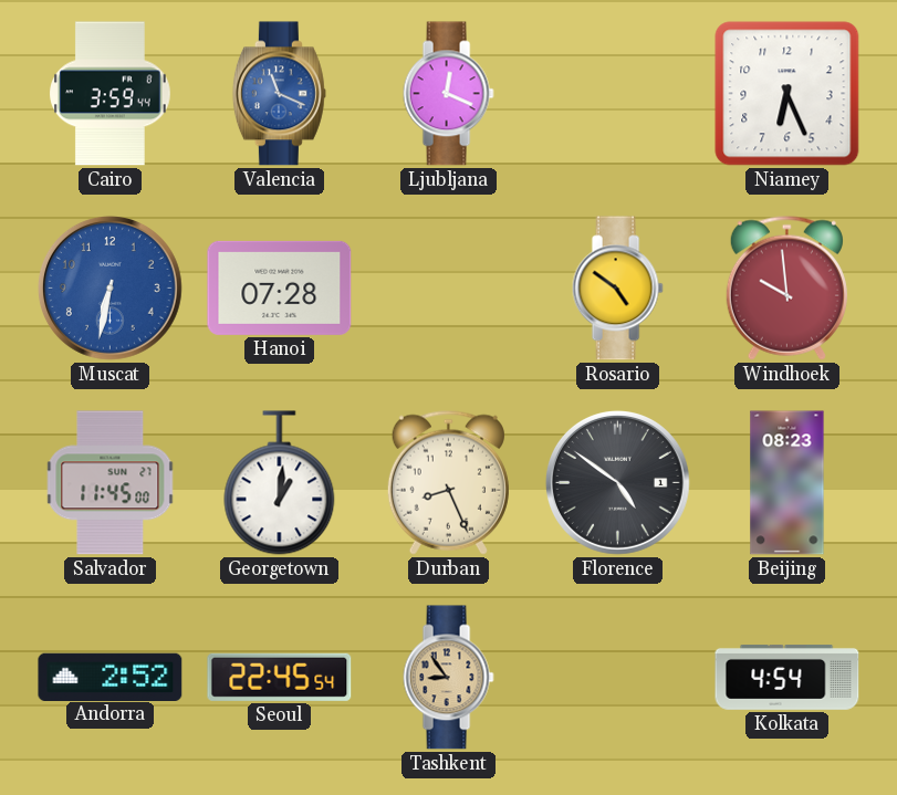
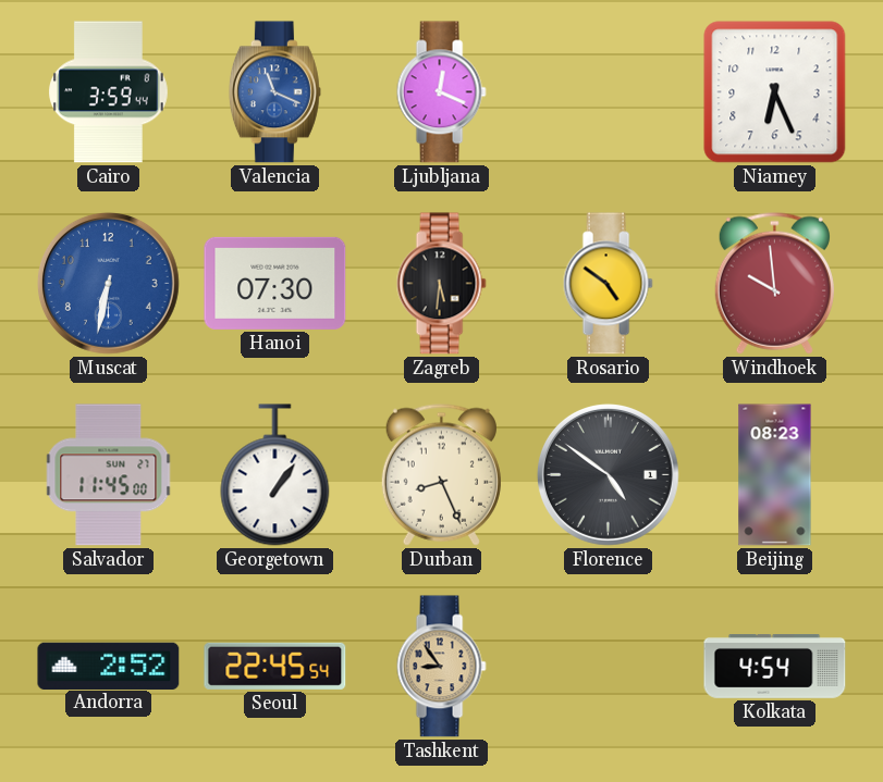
Hanoi: 07:28 -> 07:30 (275, 283)
Zagreb: none -> 5:31 (441, 284)
Georgetown: 1:01 -> 1:06 (275, 475)
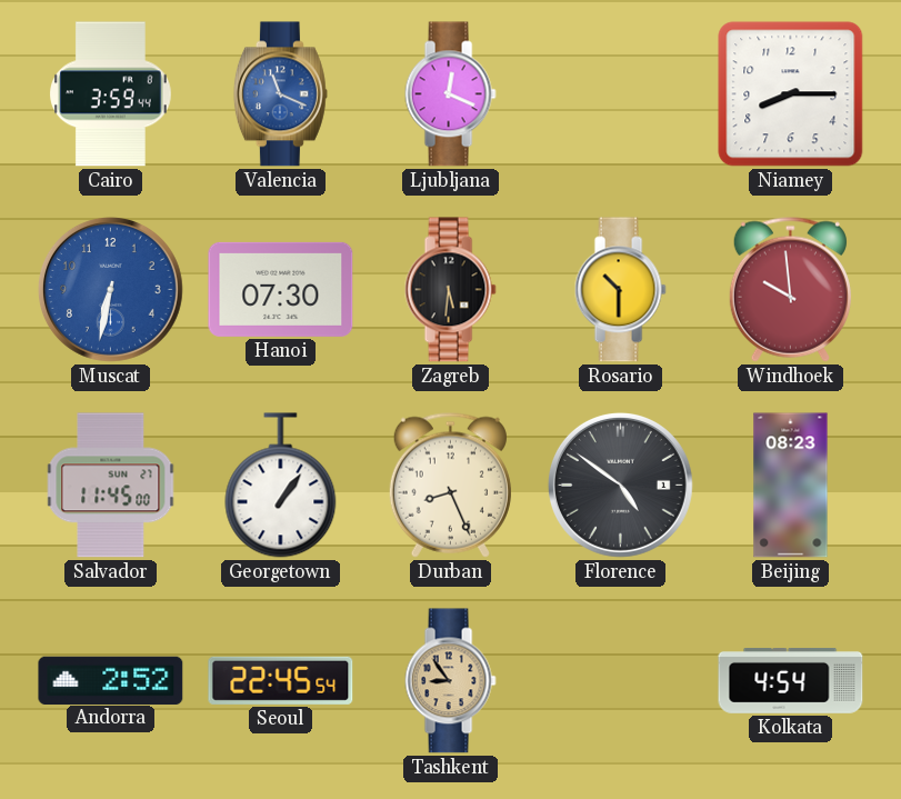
Niamey: 6:26 -> 8:15 (791, 94)
Rosario: 4:51 -> 10:30 (620, 290)
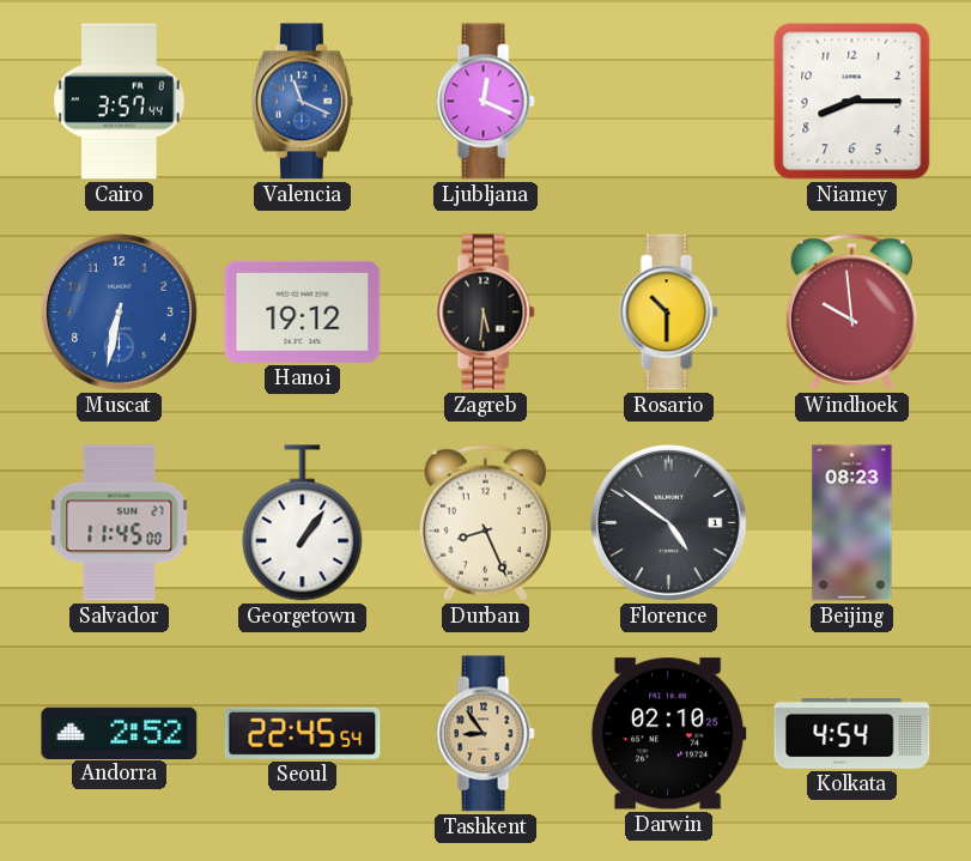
Cairo: 3:59 -> 3:57 (120, 102)
Hanoi: 07:30 -> 19:12 (303, 311)
Darwin: none -> 02:10 (668, 734)
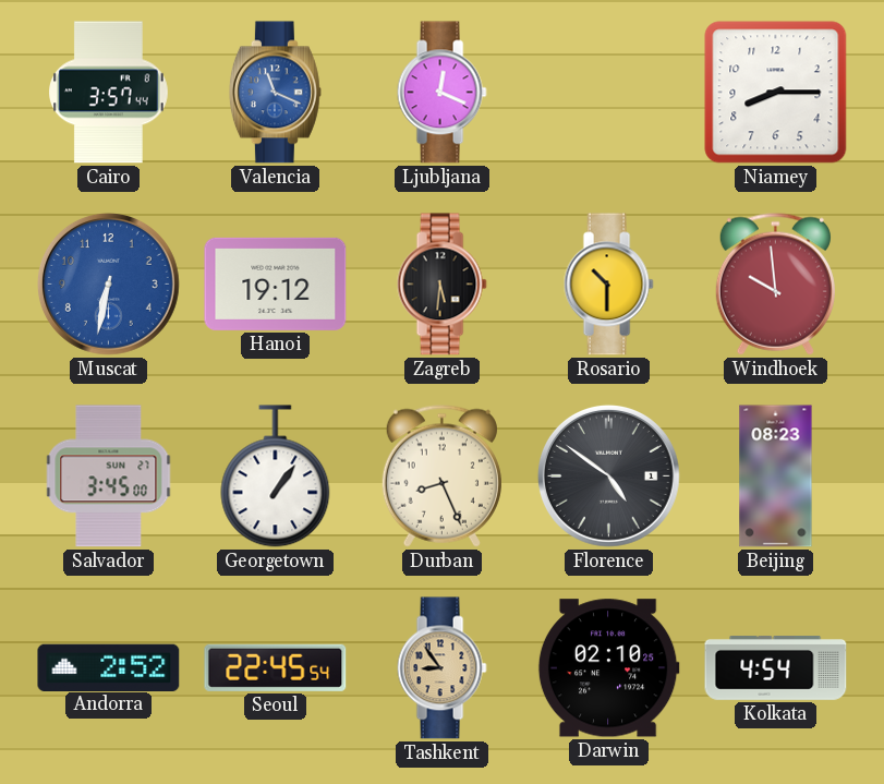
Salvador: 11:45 -> 3:45 (109, 477)
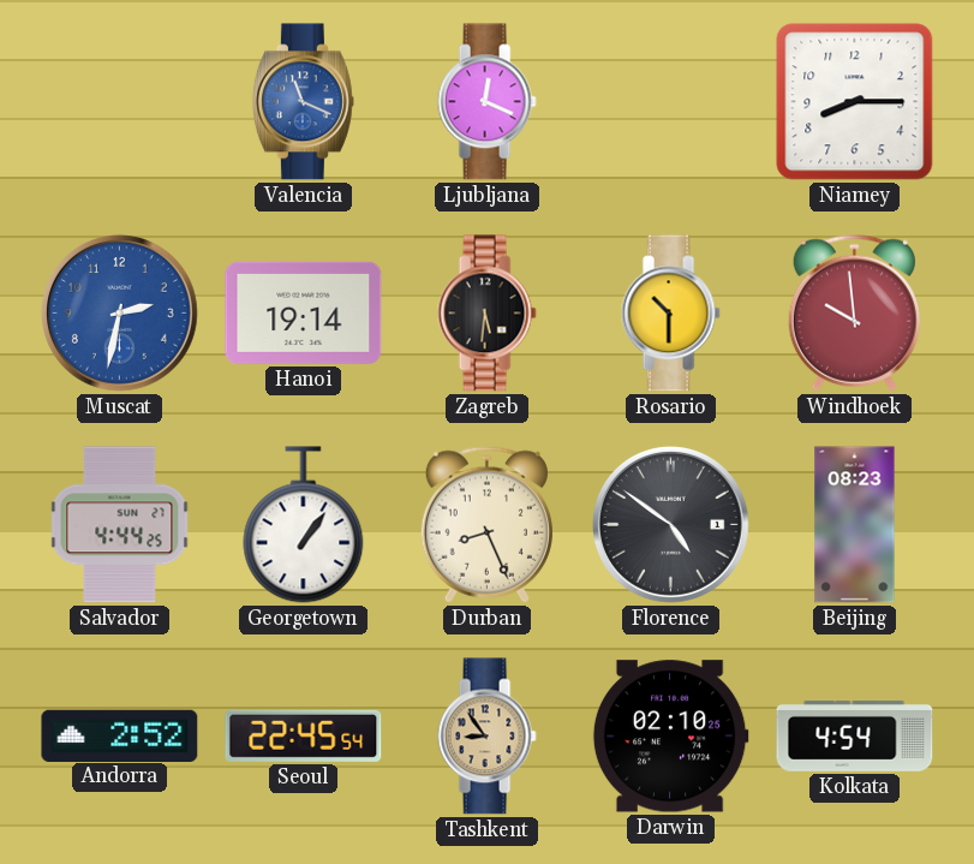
Cairo: 3:57 -> none (109, 93)
Muscat: 6:32 -> 2:32 (119, 312)
Hanoi: 19:12 -> 19:14 (304, 312)
Salvador: 3:45 -> 4:44 (120, 525)
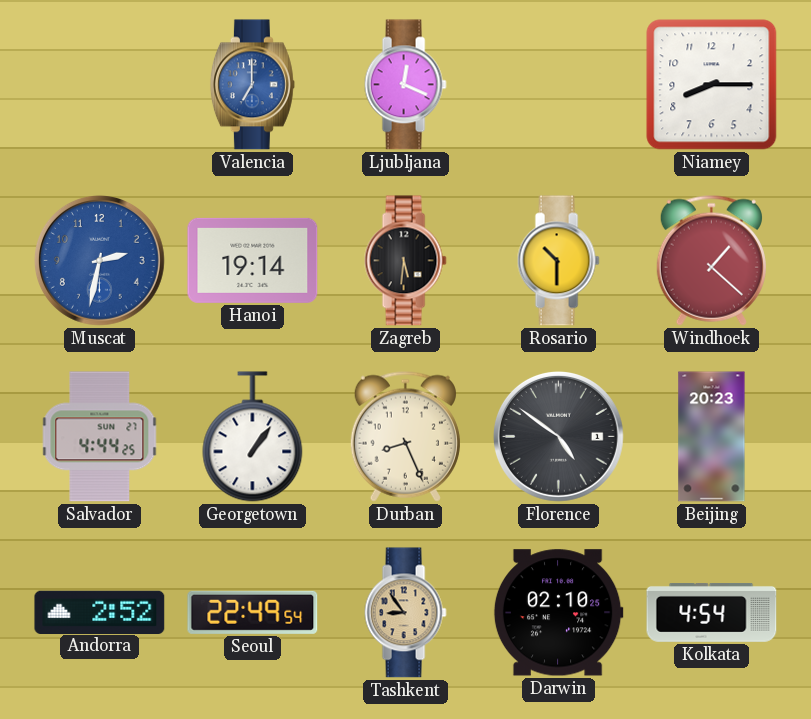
Valencia: 11:19 -> 7:00 (252, 85)
Windhoek: 9:59 -> 1:22 (711, 260)
Beijing: 08:23 -> 20:23 (712, 437)
Seoul: 22:45 -> 22:49 (253, 612)
